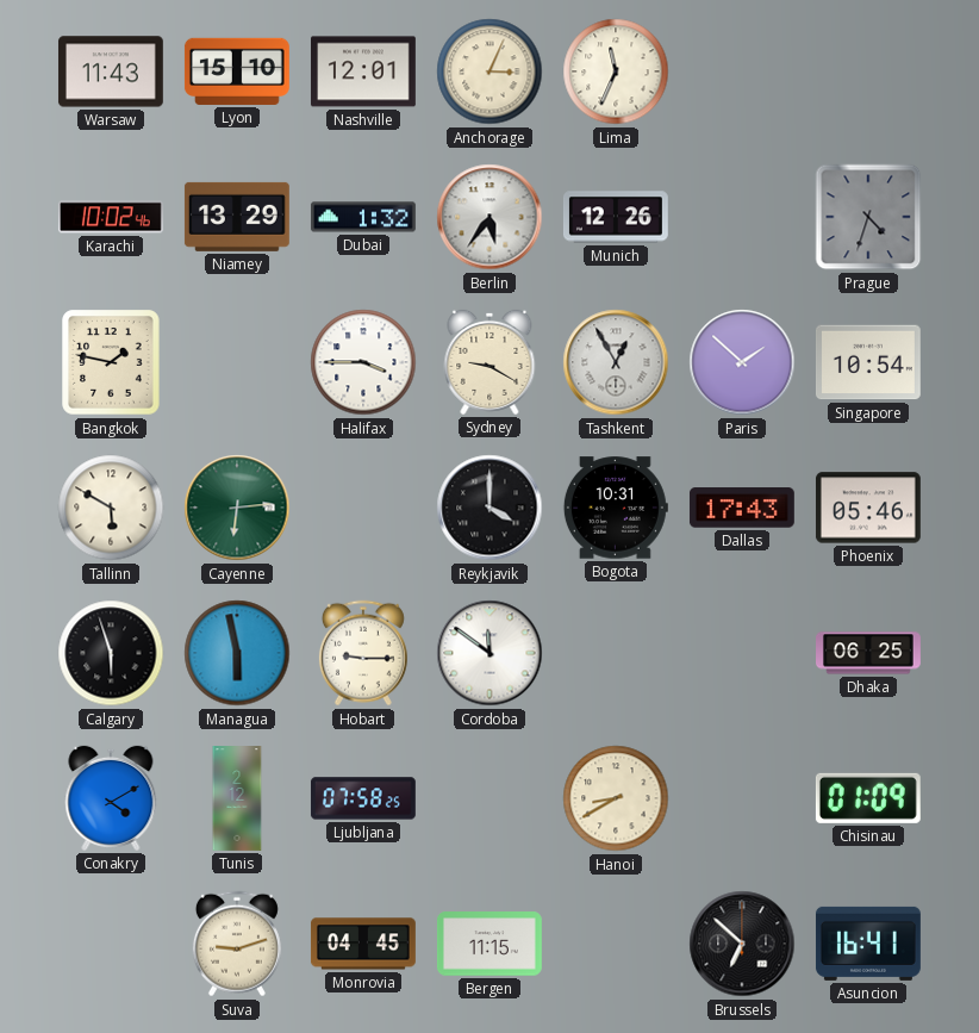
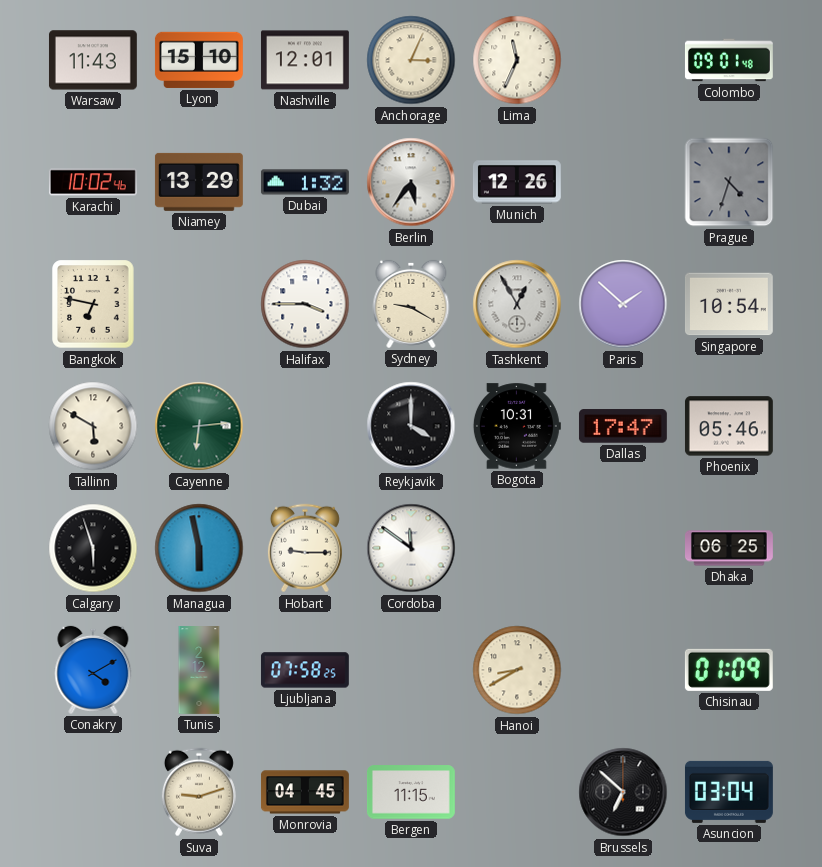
Colombo: none -> 09:01 (729, 60)
Bangkok: 1:47 -> 6:47 (93, 304)
Dallas: 17:43 -> 17:47 (623, 426)
Asuncion: 16:41 -> 03:04 (729, 792)
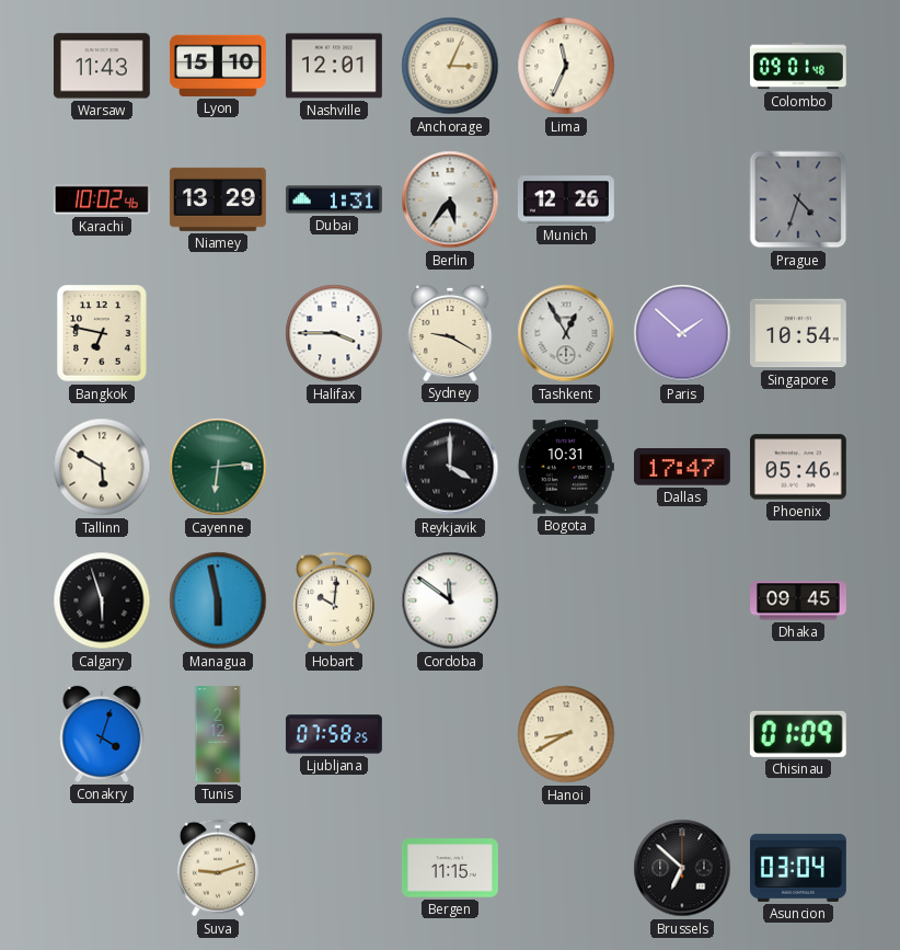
Dubai: 1:32 -> 1:31 (334, 199)
Hobart: 9:15 -> 10:01 (334, 600)
Dhaka: 06:25 -> 09:45 (799, 600)
Conakry: 4:10 -> 4:03 (102, 734)
Monrovia: 04:45 -> none (305, 792)
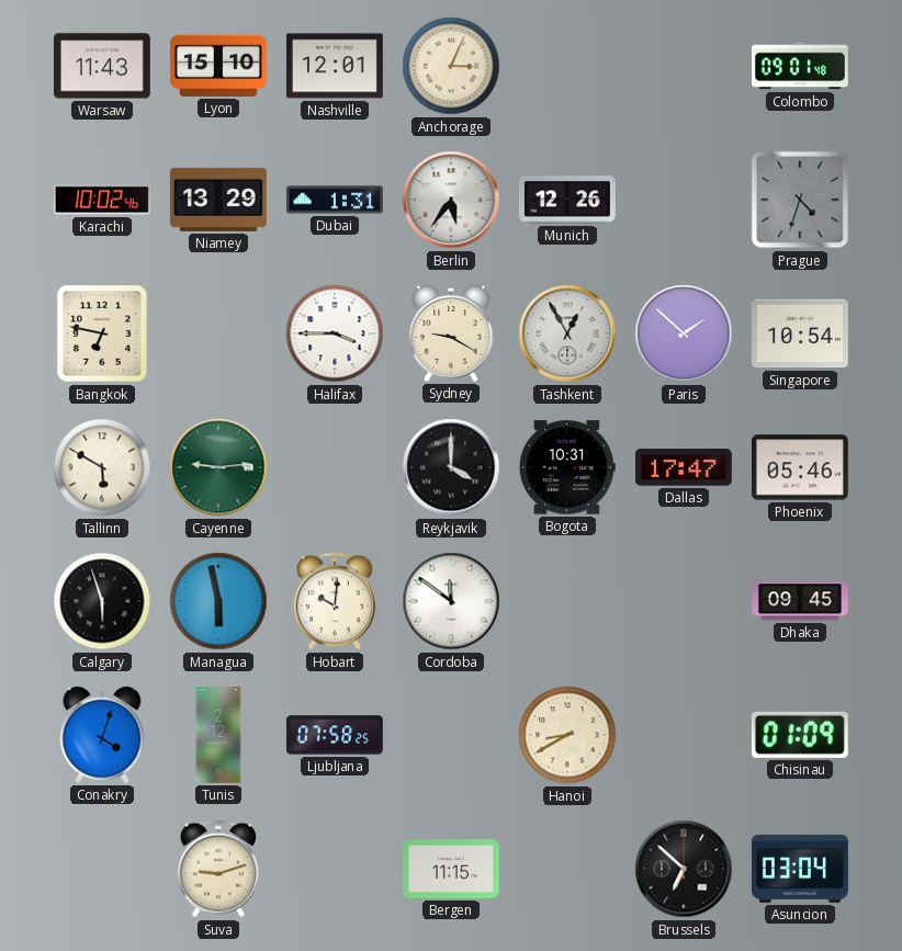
Lima: 11:34 -> none (566, 66)
Cayenne: 6:14 -> 9:14 (218, 467)
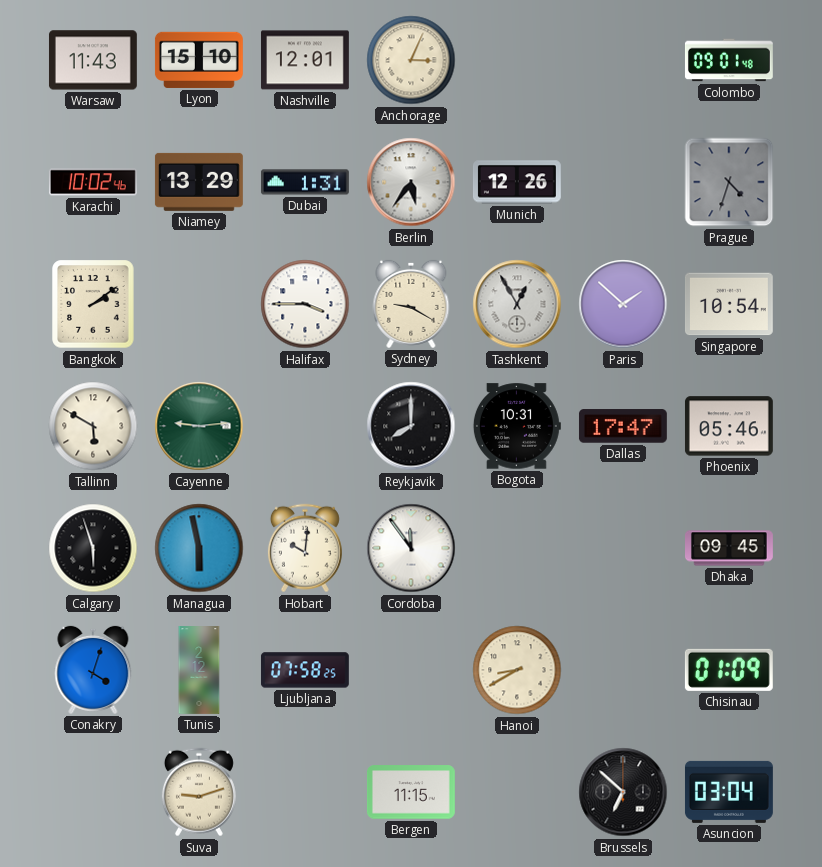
Bangkok: 6:47 -> 2:09 (93, 304)
Reykjavik: 4:00 -> 8:00 (411, 426)
Cordoba: 11:51 -> 11:54 (411, 548)
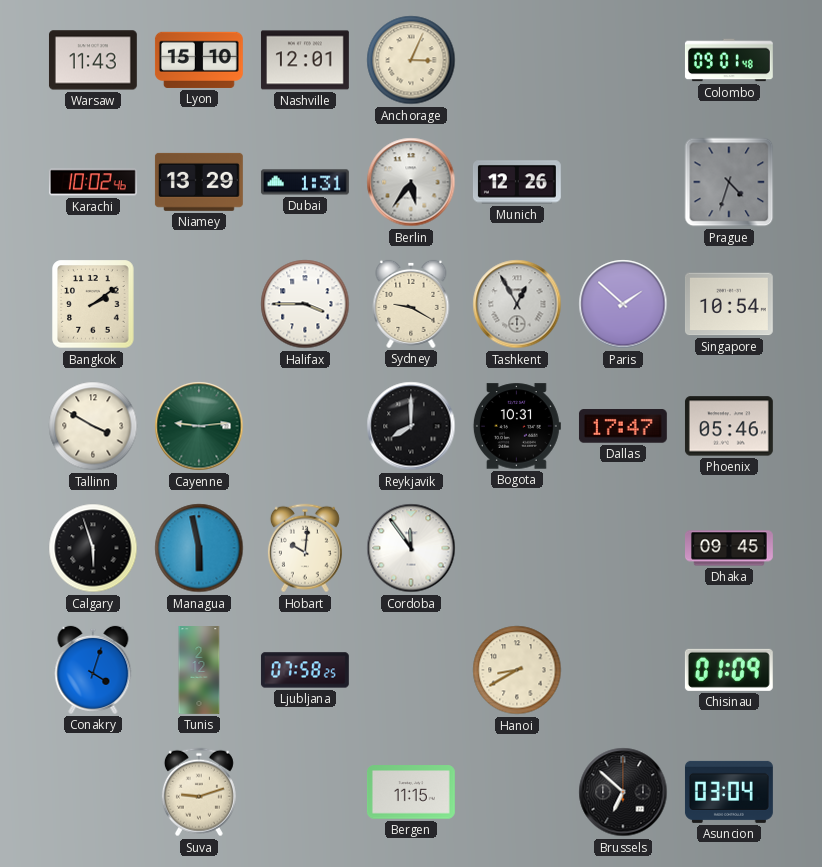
Tallinn: 5:50 -> 3:50 (93, 426)
